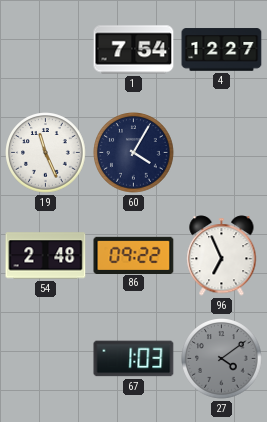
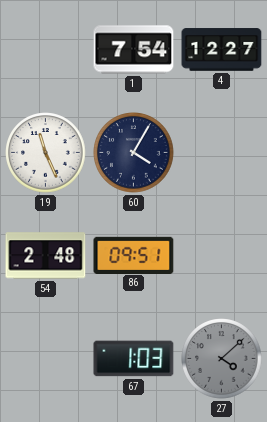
86: 09:22 -> 09:51 (134, 255)
96: 6:56 -> none (222, 256)
27: 4:09 -> 4:08 (222, 359)
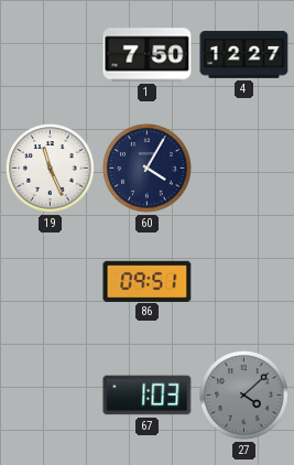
1: 7:54 -> 7:50 (148, 55)
54: 2:48 -> none (46, 256)
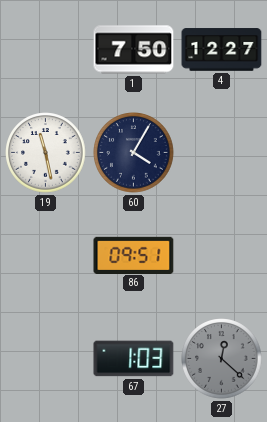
19: 11:26 -> 11:28 (46, 153)
27: 4:08 -> 12:22 (222, 359)
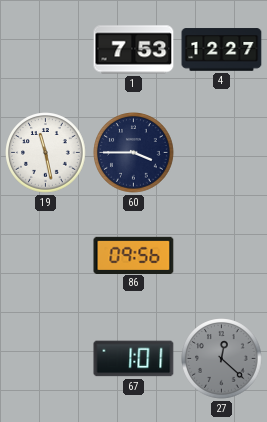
1: 7:50 -> 7:53 (134, 50)
60: 4:05 -> 3:45 (134, 153)
86: 09:51 -> 09:56 (134, 255)
67: 1:03 -> 1:01 (134, 359)
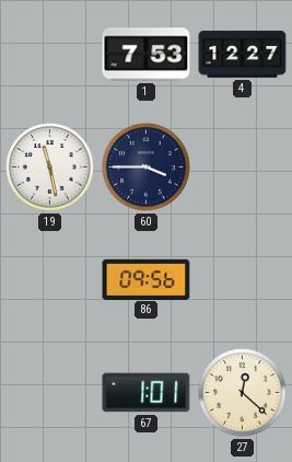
27 dial: grey -> cream (243, 393)
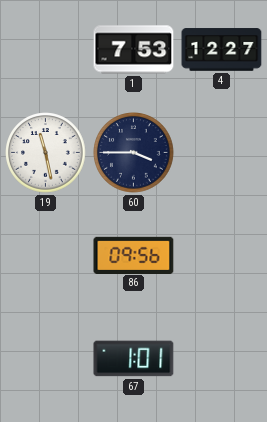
27: 12:22 -> none (243, 393)
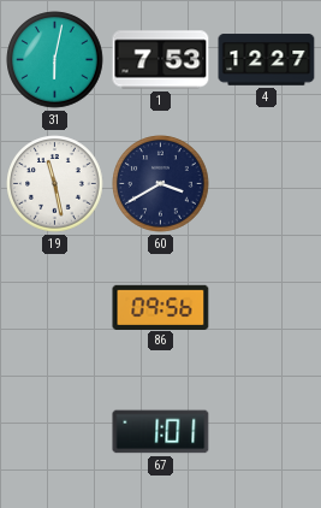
31: none -> 6:02 (55, 60)
60: 3:45 -> 3:40 (161, 184)
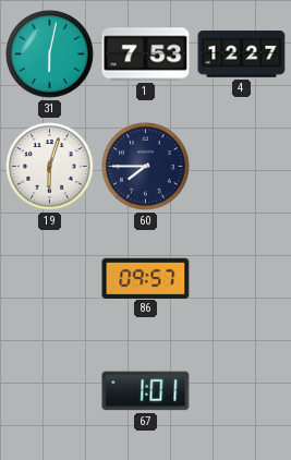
19: 11:28 -> 6:03 (50, 167)
60: 3:40 -> 7:45 (146, 167)
86: 09:56 -> 09:57 (146, 278)
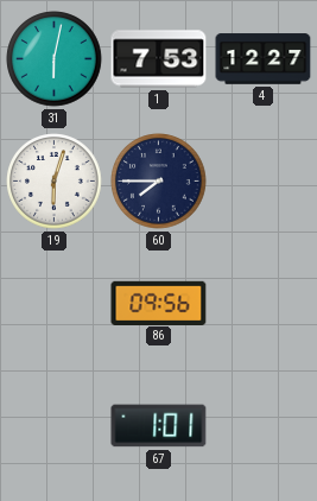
86: 09:57 -> 09:56 (159, 303)
